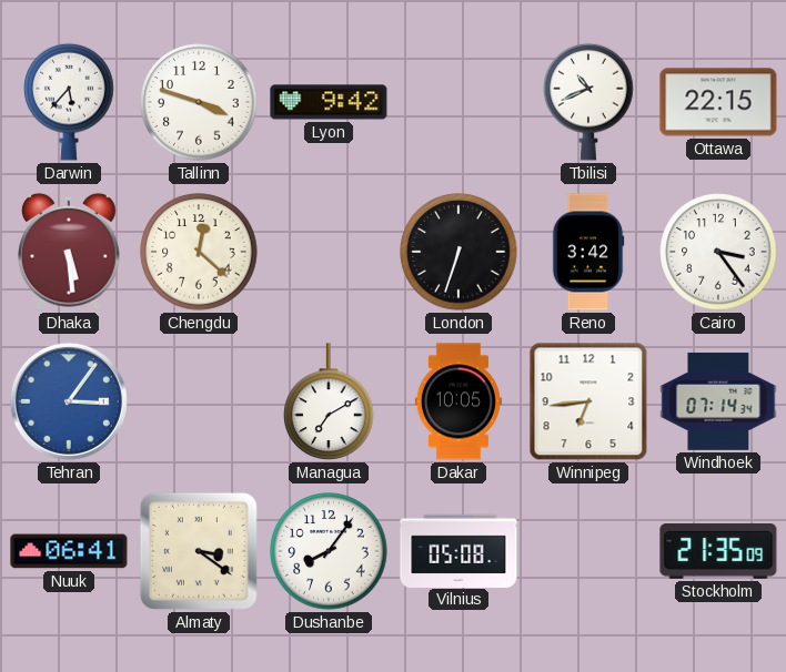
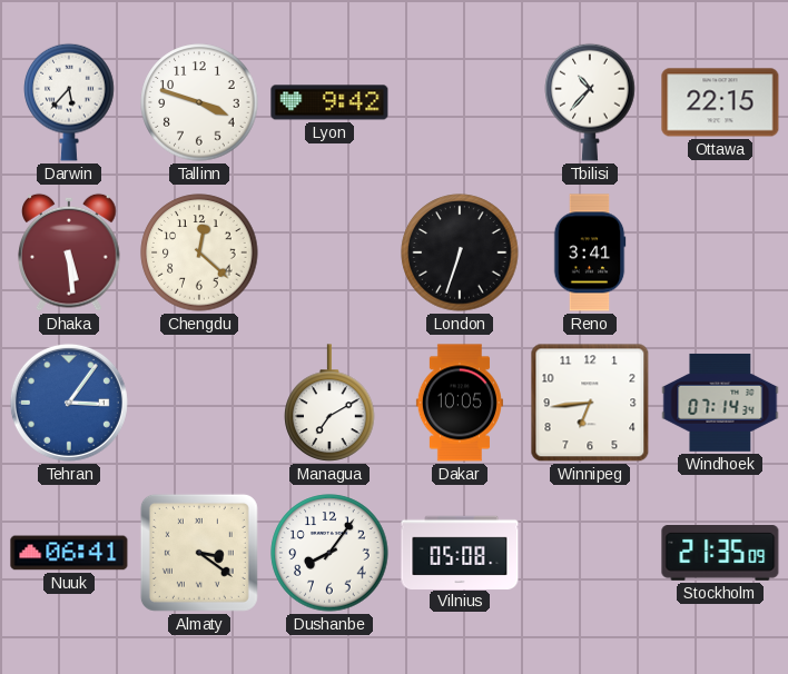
Tbilisi: 10:41 -> 10:37 (590, 102)
Reno: 3:42 -> 3:41 (590, 252)
Cairo: 3:24 -> none (718, 252)
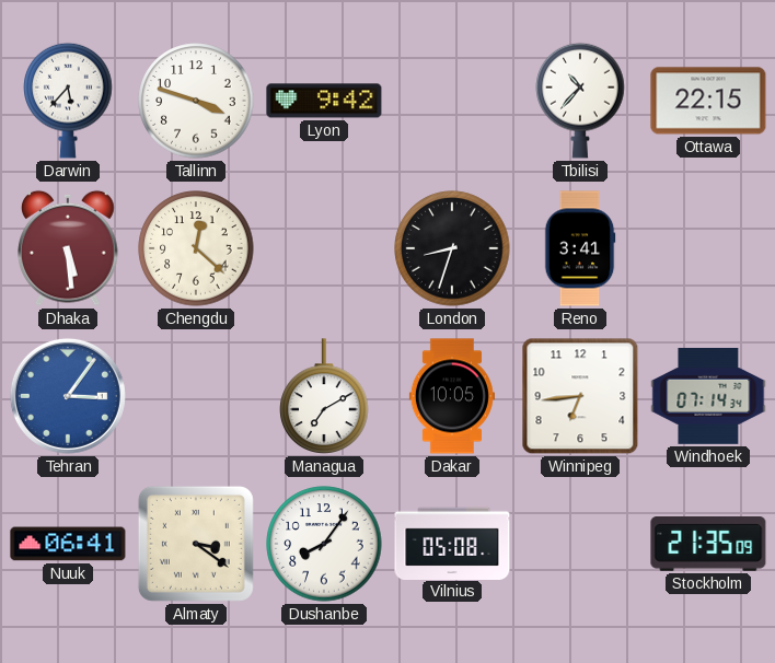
London: 6:33 -> 8:33 (452, 248)
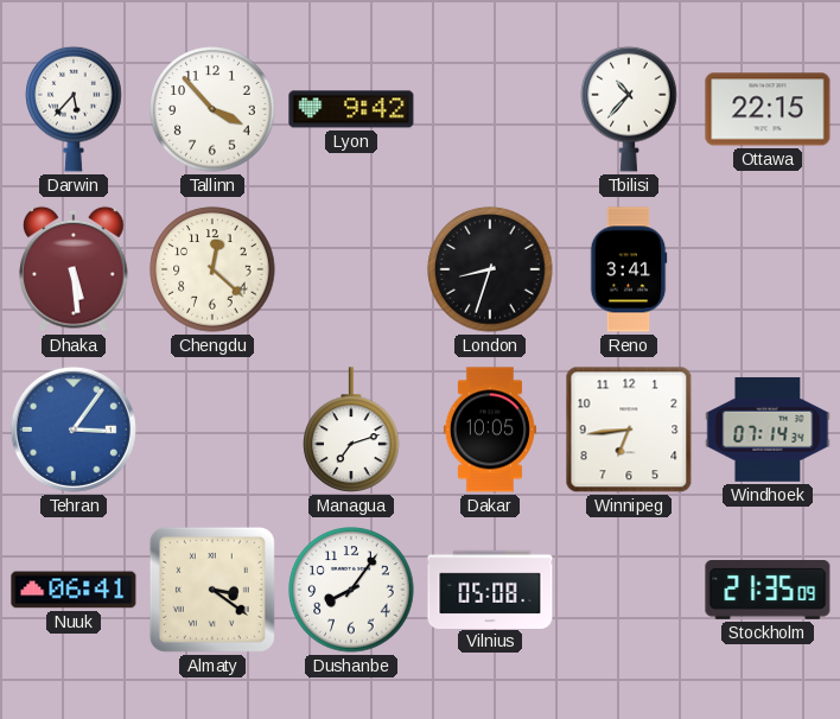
Tallinn: 3:48 -> 3:53 (212, 109)
Managua: 7:10 -> 7:12 (351, 430)
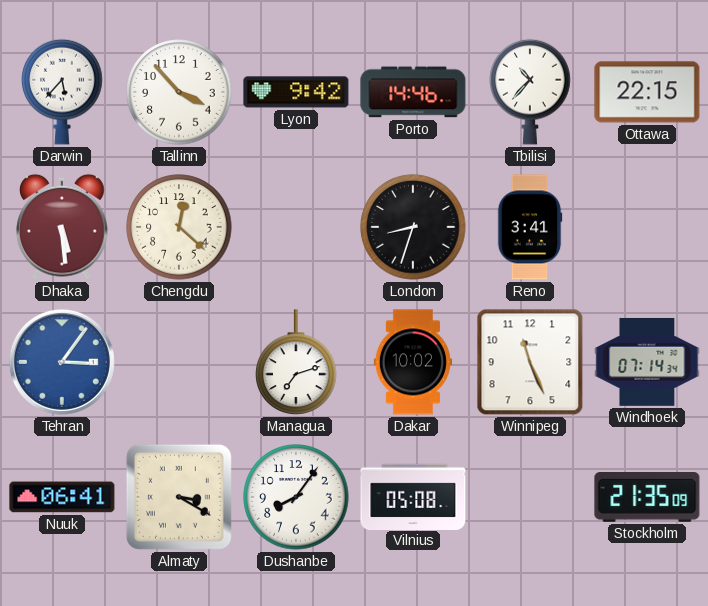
Porto: none -> 14:46 (413, 92)
Dakar: 10:05 -> 10:02 (413, 362)
Winnipeg: 6:44 -> 11:26 (530, 362)
Almaty: 3:21 -> 3:20 (179, 497)
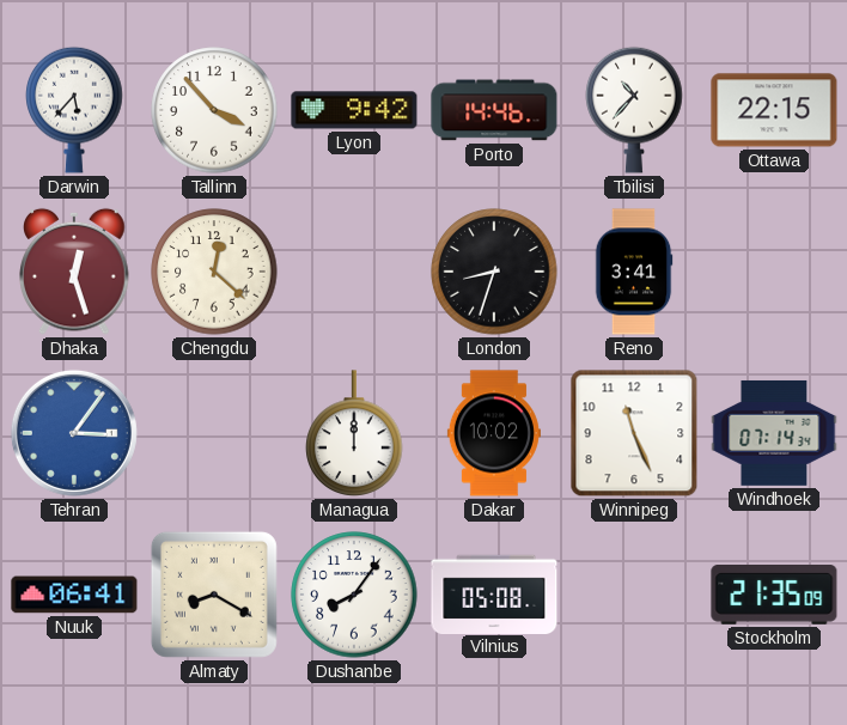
Dhaka: 5:29 -> 12:27 (74, 272)
Managua: 7:12 -> 12:00 (354, 433)
Almaty: 3:20 -> 8:20 (214, 595)
